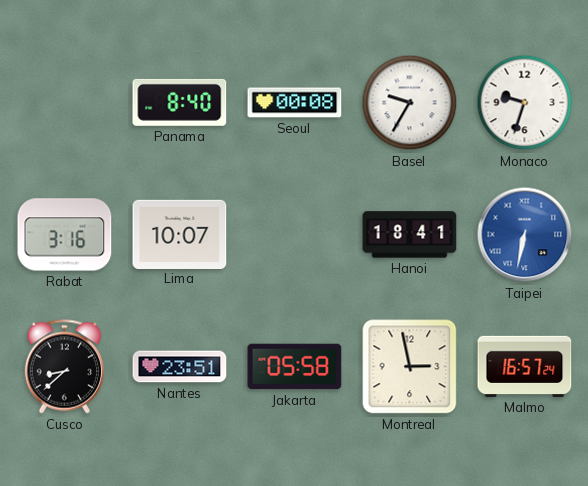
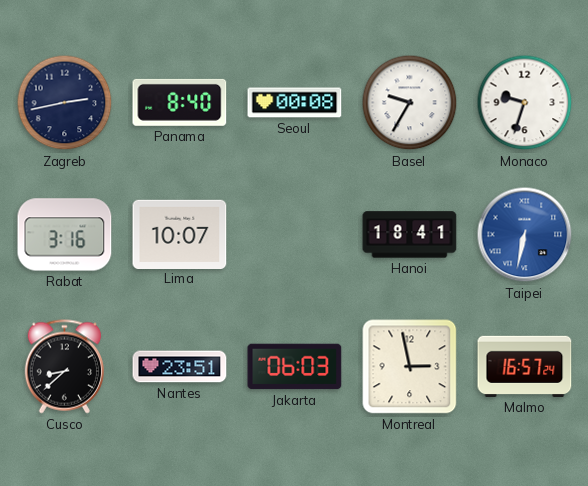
Zagreb: none -> 2:43 (65, 103)
Jakarta: 05:58 -> 06:03 (295, 367)
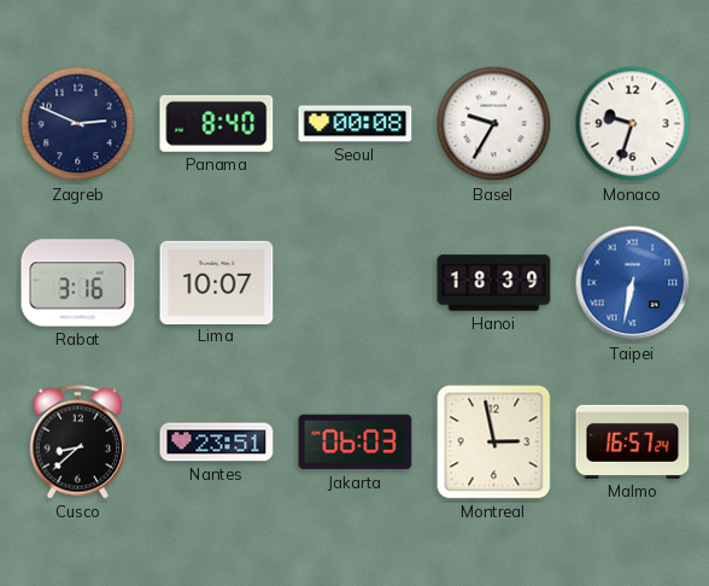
Zagreb: 2:43 -> 2:49 (78, 124)
Hanoi: 18:41 -> 18:39 (494, 283)
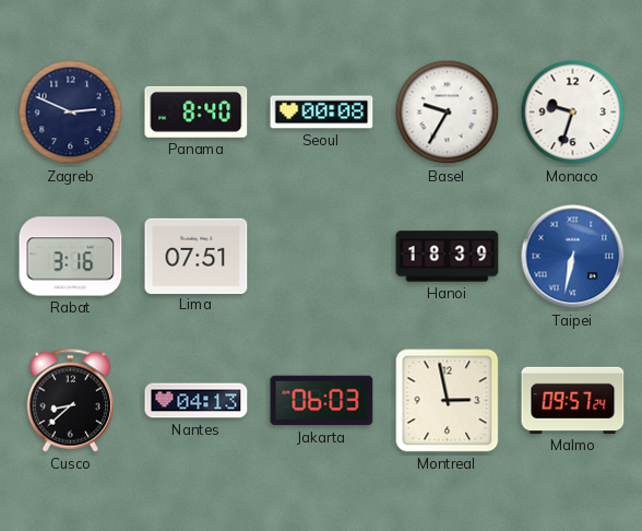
Lima: 10:07 -> 07:51 (197, 256)
Nantes: 23:51 -> 04:13 (197, 401)
Malmo: 16:57 -> 09:57 (573, 400)
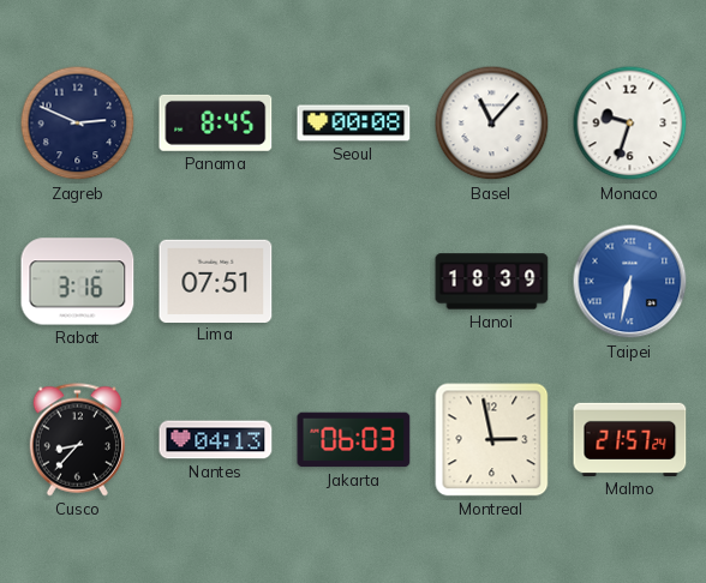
Panama: 8:40 -> 8:45 (216, 122)
Basel: 9:35 -> 11:07 (492, 124)
Cusco: 8:38 -> 8:37 (77, 440)
Malmo: 09:57 -> 21:57 (630, 439)
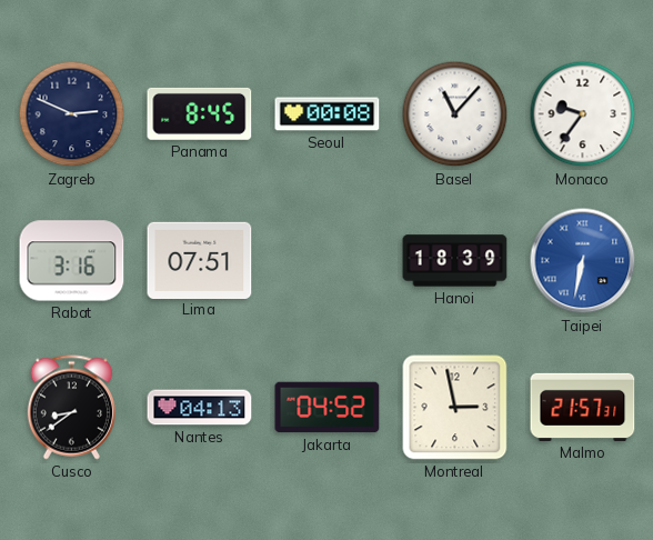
Monaco: 9:33 -> 9:36 (583, 114)
Cusco: 8:37 -> 8:39 (71, 408)
Jakarta: 06:03 -> 04:52 (328, 408)
Malmo: 21:57:24 -> 21:57:31 (583, 407)
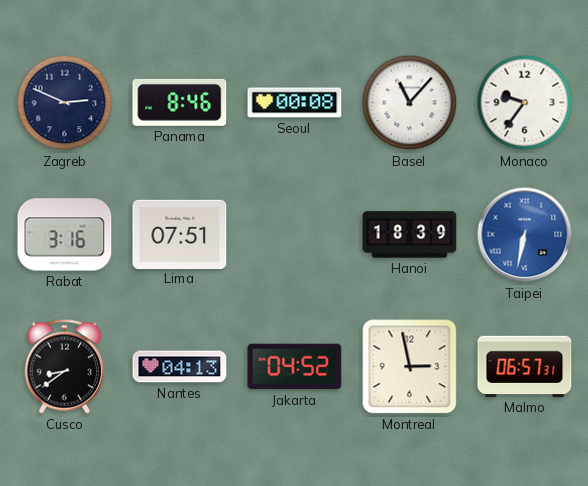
Panama: 8:45 -> 8:46 (180, 102)
Malmo: 21:57 -> 06:57 (525, 366)
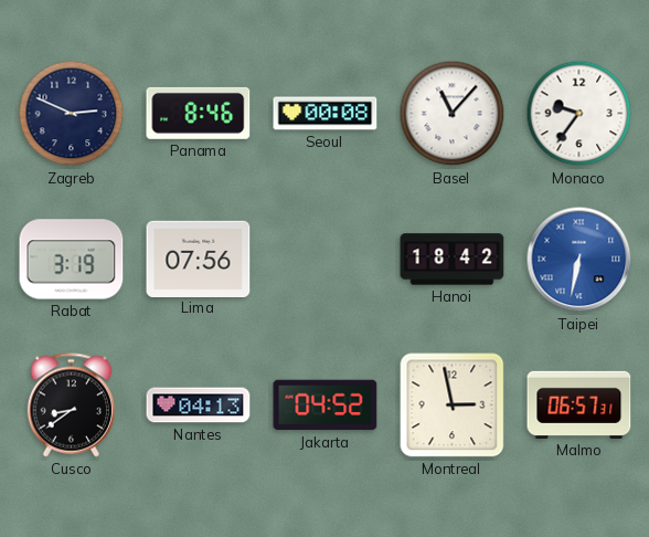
Rabat: 3:16 -> 3:19 (72, 260)
Lima: 07:51 -> 07:56 (199, 259)
Hanoi: 18:39 -> 18:42 (453, 260)
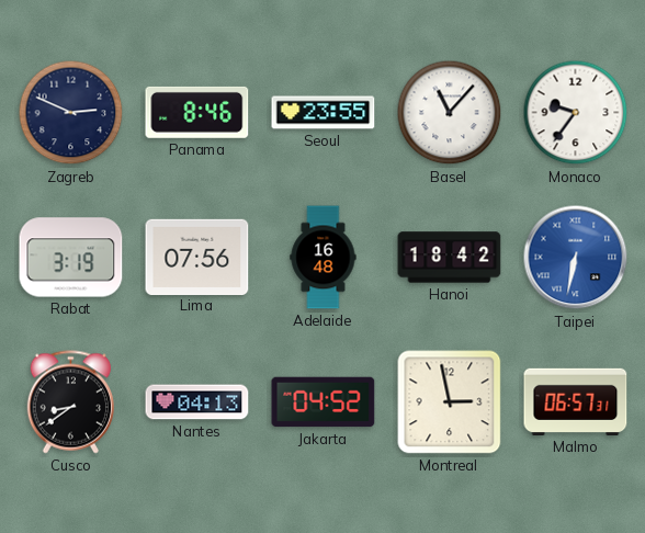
Seoul: 00:08 -> 23:55 (324, 113)
Adelaide: none -> 16:48 (324, 258)
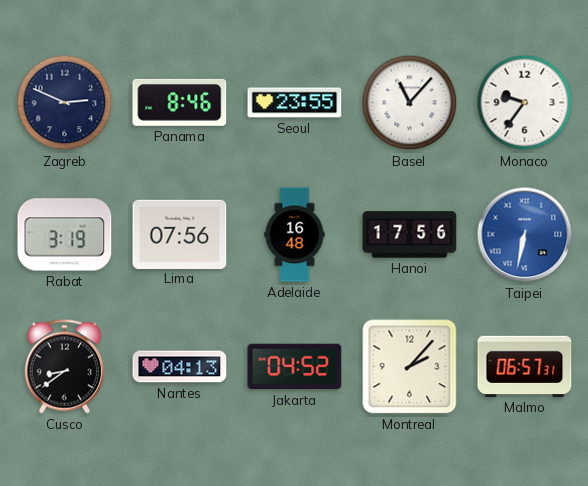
Hanoi: 18:42 -> 17:56 (410, 235)
Montreal: 2:58 -> 2:07 (410, 367)
